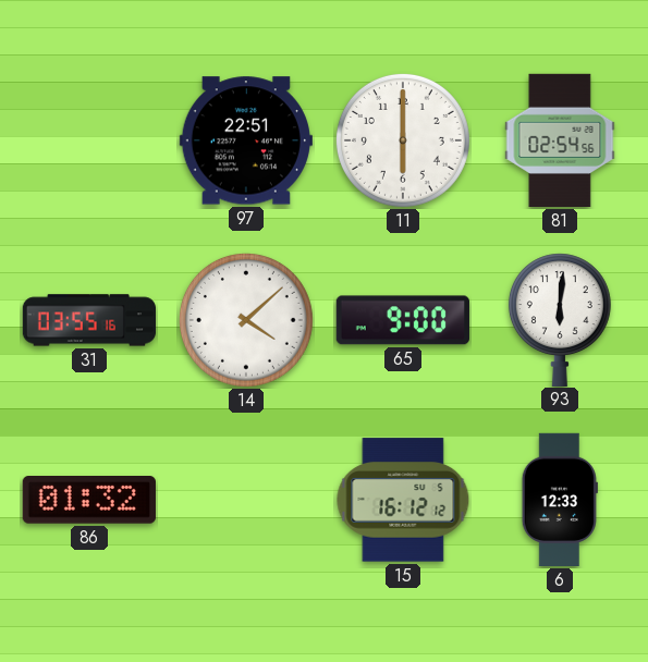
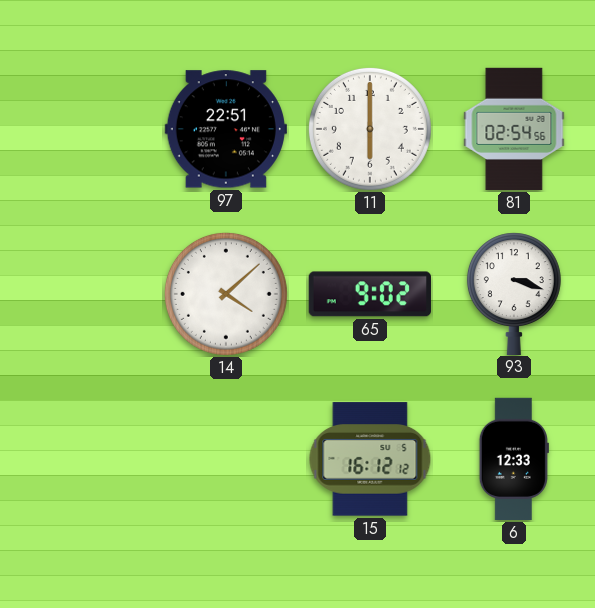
31: 03:55 -> none (89, 320)
65: 9:00 -> 9:02 (370, 294)
93: 6:01 -> 3:18 (514, 293)
86: 01:32 -> none (89, 501)
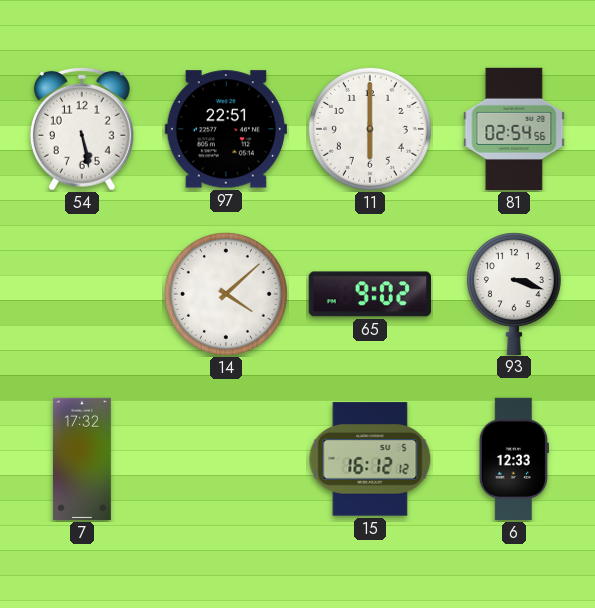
54: none -> 5:28 (82, 129)
7: none -> 17:32 (82, 459)
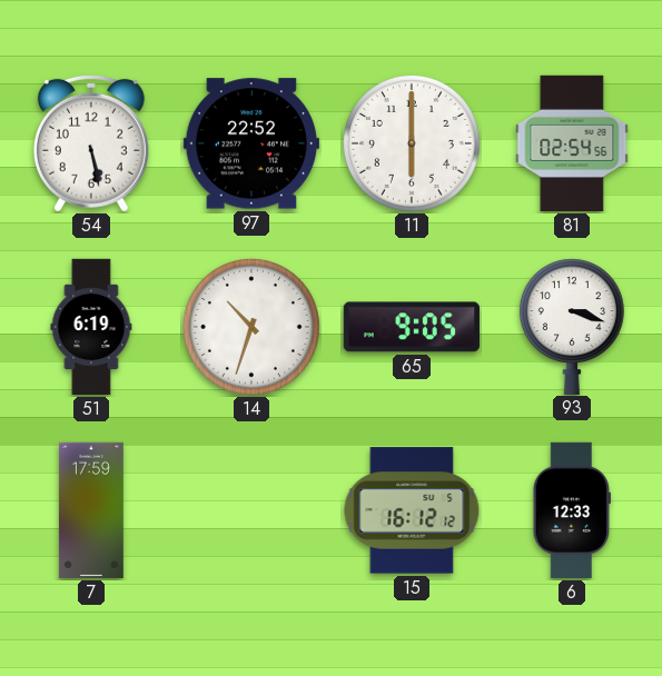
97: 22:51 -> 22:52 (251, 143)
51: none -> 6:19 (91, 327)
14: 4:08 -> 10:33 (251, 327)
65: 9:02 -> 9:05 (412, 327)
7: 17:32 -> 17:59 (91, 510)
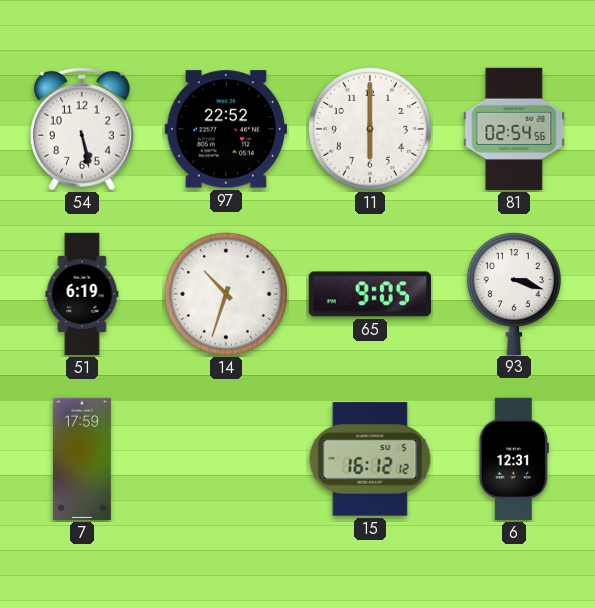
6: 12:33 -> 12:31 (514, 459)
